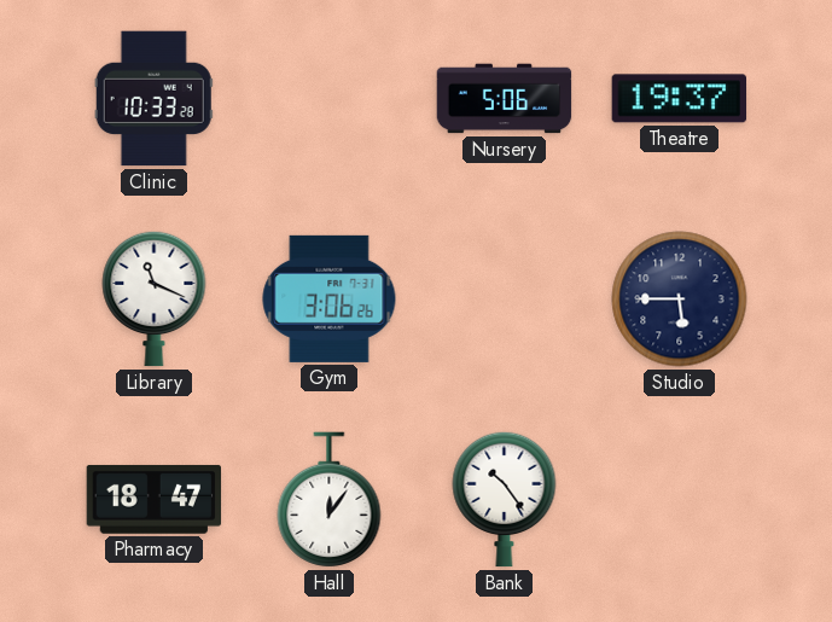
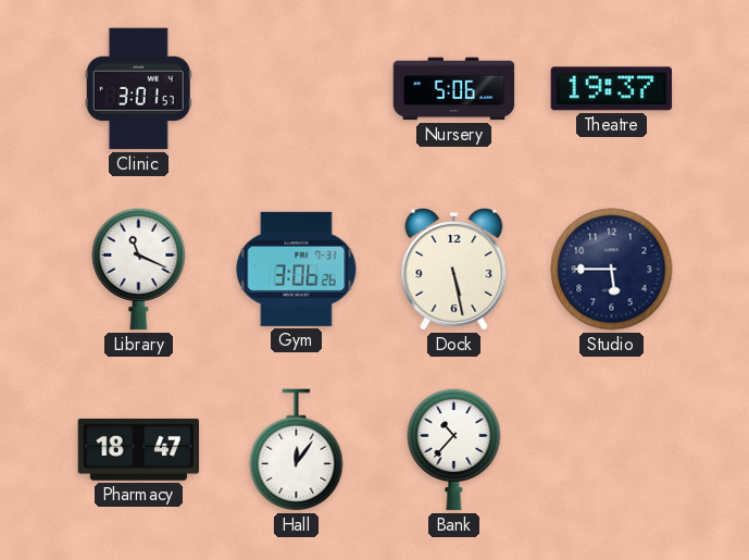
Clinic: 10:33 -> 3:01 (138, 89)
Dock: none -> 5:28 (454, 270)
Bank: 10:24 -> 10:37 (454, 449)
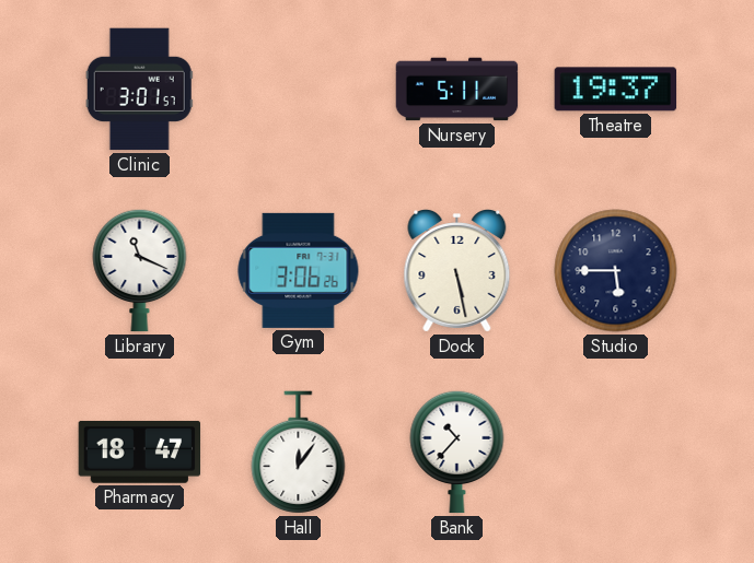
Nursery: 5:06 -> 5:11 (457, 90)
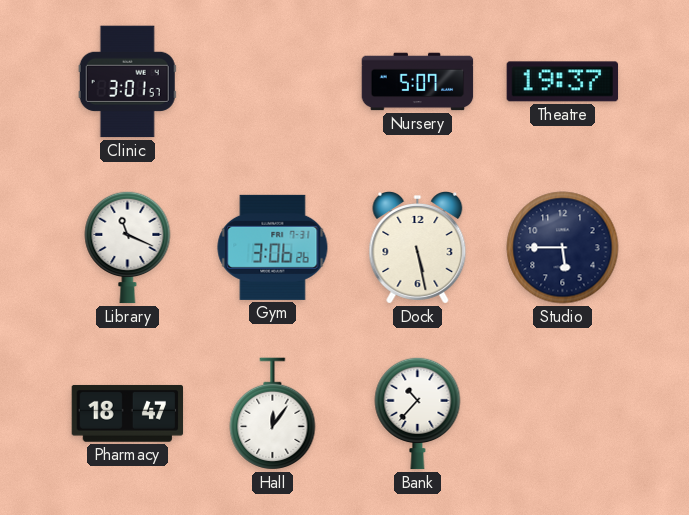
Nursery: 5:11 -> 5:07 (418, 82)
